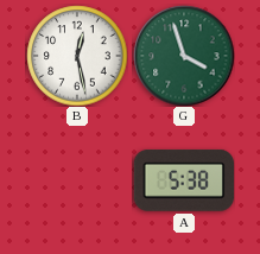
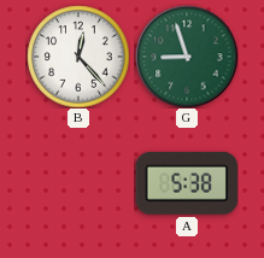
B: 12:28 -> 12:23 (78, 57)
G: 3:57 -> 8:57 (187, 57)
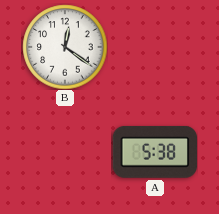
B: 12:23 -> 12:21 (65, 47)
G: 8:57 -> none (187, 57)
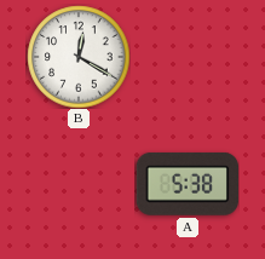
B: 12:21 -> 12:20 (79, 57)
